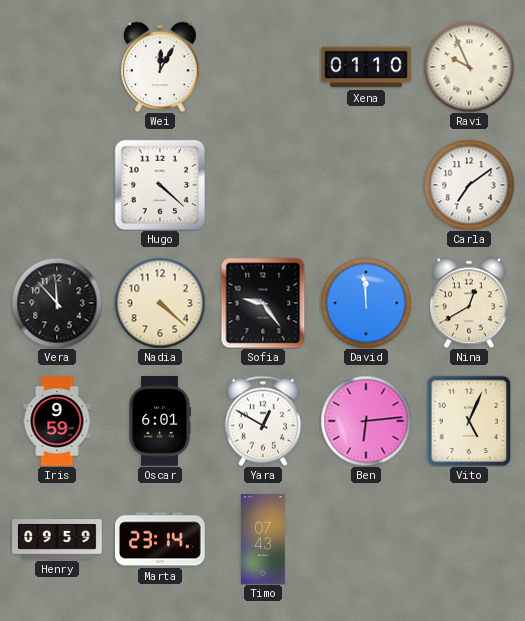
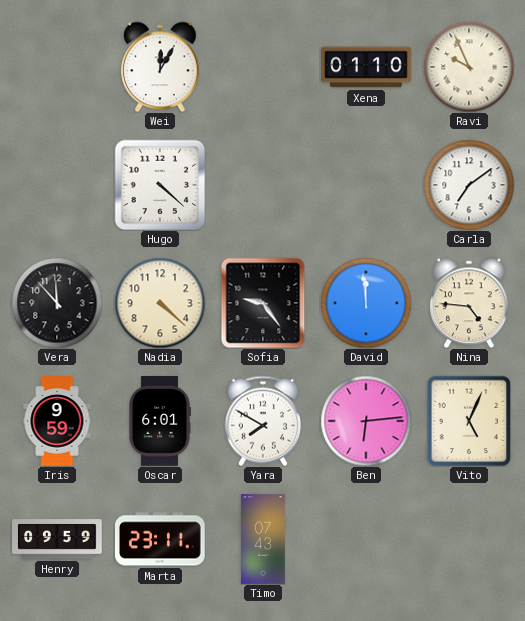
Nina: 12:40 -> 4:46 (469, 303)
Yara: 12:50 -> 7:50 (262, 421)
Marta: 23:14 -> 23:11 (161, 539)
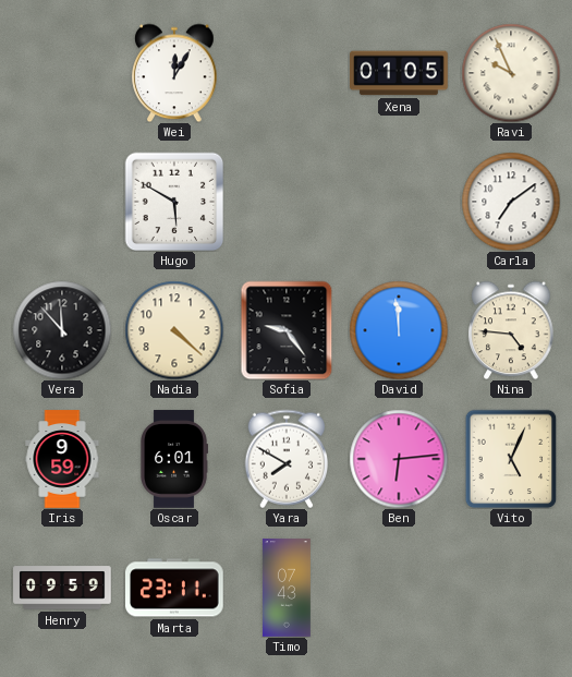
Xena: 01:10 -> 01:05 (399, 73)
Hugo: 4:22 -> 5:50 (174, 202)
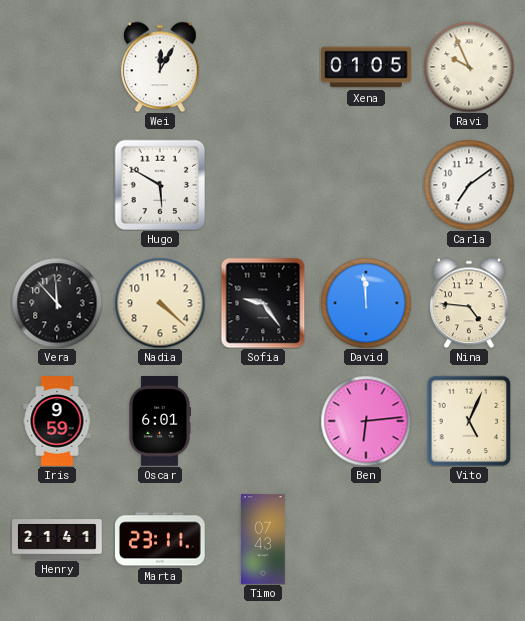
Yara: 7:50 -> none (285, 459)
Henry: 09:59 -> 21:41 (57, 539)
